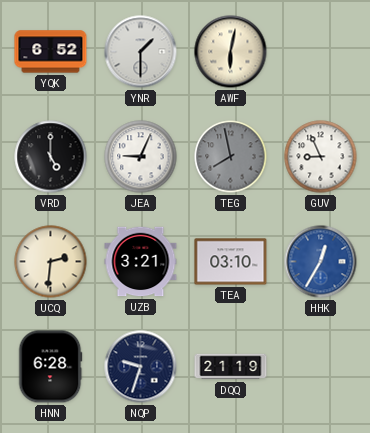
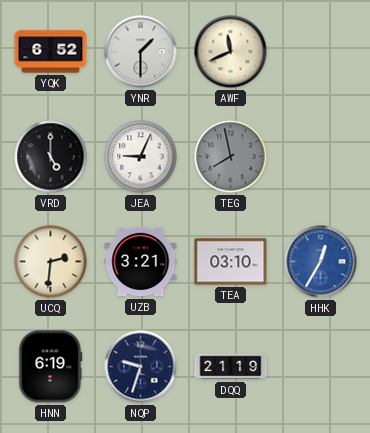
AWF: 6:02 -> 11:41 (231, 52)
GUV: 8:56 -> none (321, 157)
HNN: 6:28 -> 6:19 (50, 367)
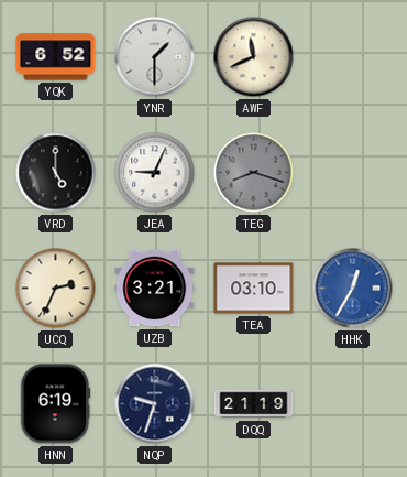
TEG: 7:58 -> 8:18 (254, 173)
UCQ: 2:31 -> 2:34 (56, 289)
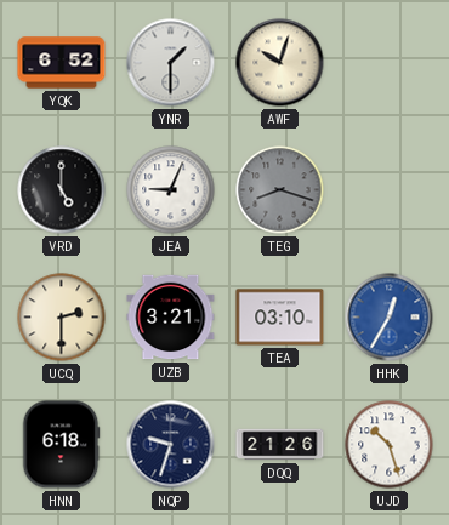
AWF: 11:41 -> 10:03 (280, 63)
UCQ: 2:34 -> 2:30 (62, 318)
HNN: 6:19 -> 6:18 (61, 445)
DQQ: 21:19 -> 21:26 (280, 445)
UJD: none -> 10:27 (390, 445)
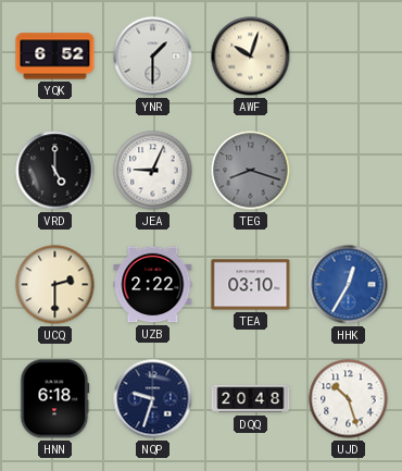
UZB: 3:21 -> 2:22 (153, 285)
DQQ: 21:26 -> 20:48 (251, 399)
